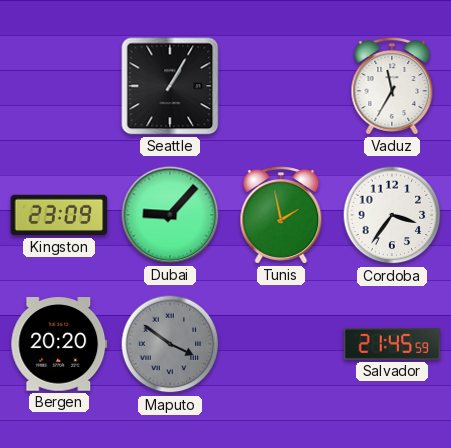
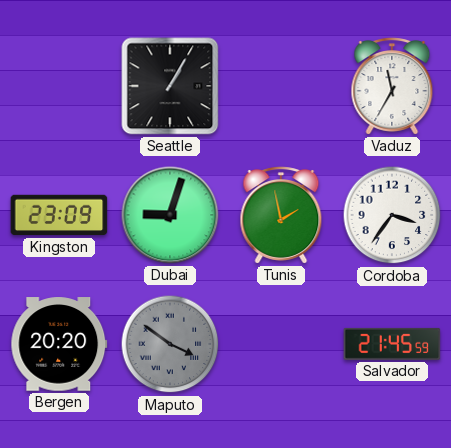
Dubai: 9:07 -> 9:03 (170, 215)
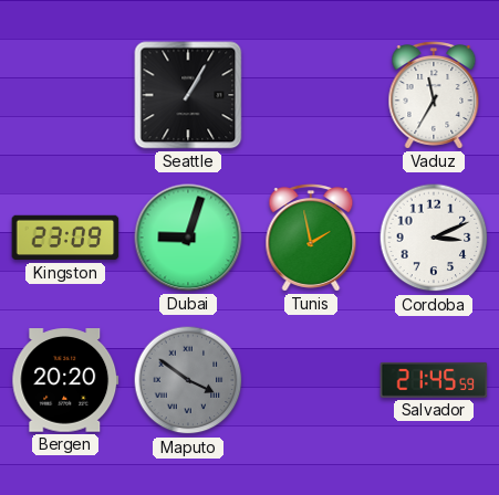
Cordoba: 3:36 -> 3:11 (434, 238)
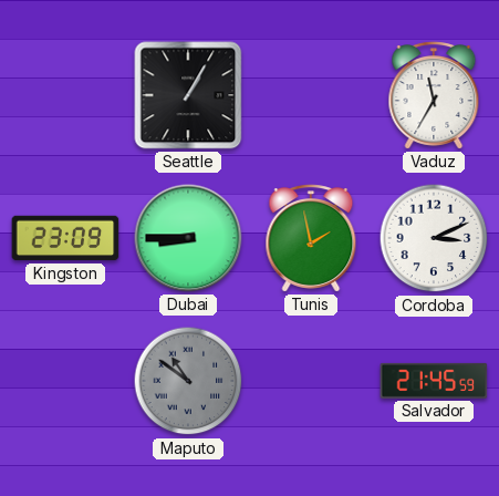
Dubai: 9:03 -> 8:45 (188, 238)
Bergen: 20:20 -> none (65, 380)
Maputo: 3:51 -> 10:51 (188, 381)
